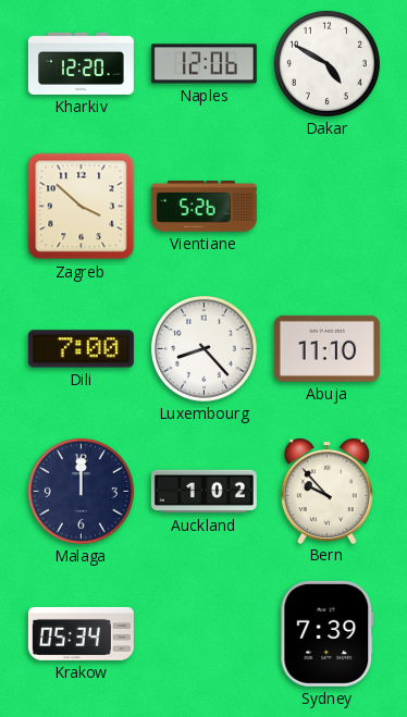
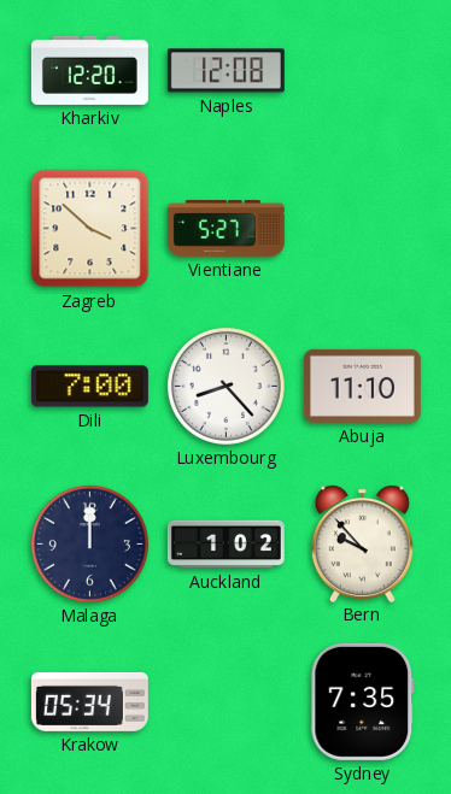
Naples: 12:06 -> 12:08 (225, 71)
Dakar: 4:50 -> none (326, 63)
Vientiane: 5:26 -> 5:27 (225, 229)
Sydney: 7:39 -> 7:35 (363, 701)
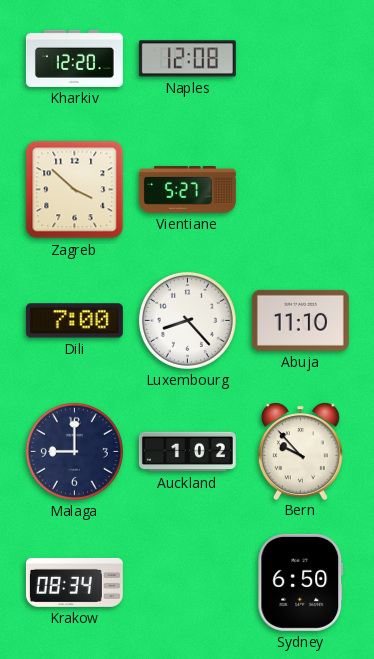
Malaga: 12:00 -> 9:00 (74, 451)
Krakow: 05:34 -> 08:34 (74, 582)
Sydney: 7:35 -> 6:50 (301, 582)
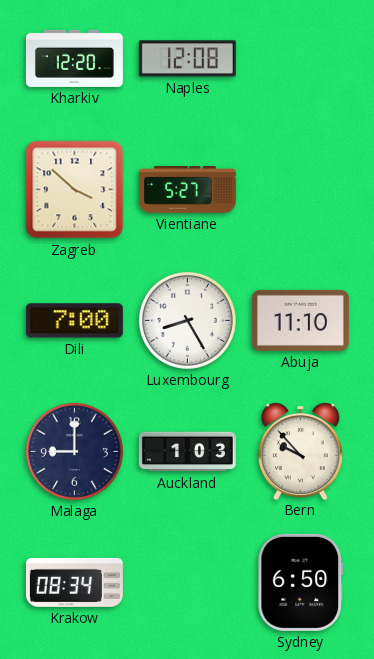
Luxembourg: 8:23 -> 8:25 (187, 320)
Auckland: 1:02 -> 1:03 (187, 452)
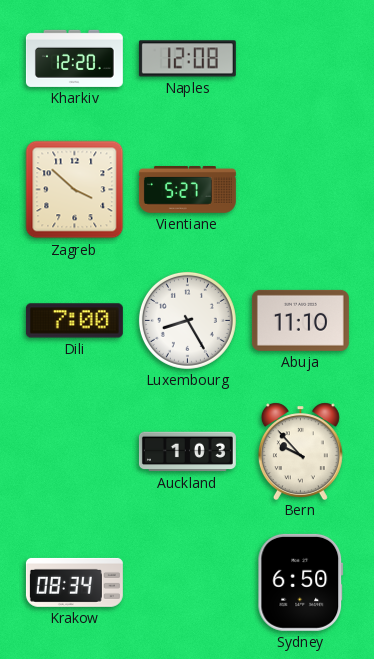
Malaga: 9:00 -> none (74, 451)
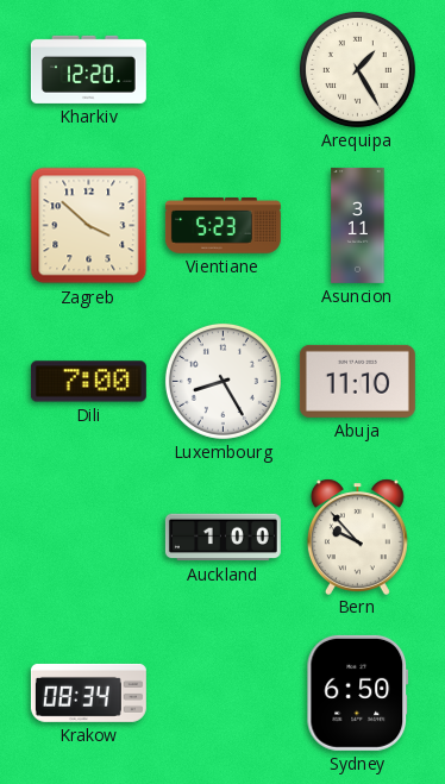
Naples: 12:08 -> none (187, 59)
Arequipa: none -> 1:25 (357, 69)
Vientiane: 5:27 -> 5:23 (223, 226)
Asuncion: none -> 3:11 (358, 225)
Auckland: 1:03 -> 1:00 (223, 538)
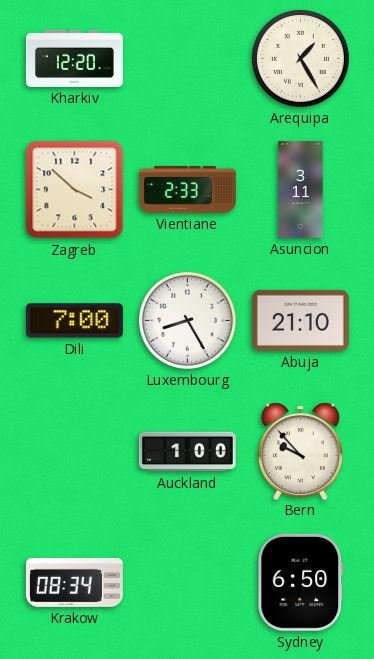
Vientiane: 5:23 -> 2:33 (187, 190)
Abuja: 11:10 -> 21:10 (300, 320)
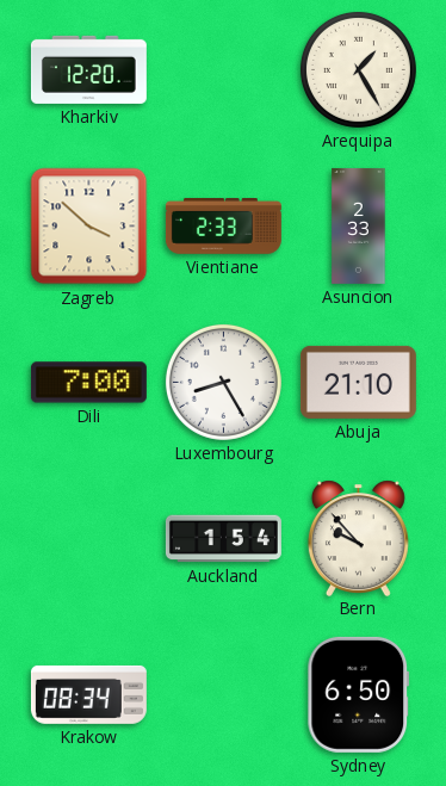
Asuncion: 3:11 -> 2:33 (359, 225)
Auckland: 1:00 -> 1:54 (223, 539)
